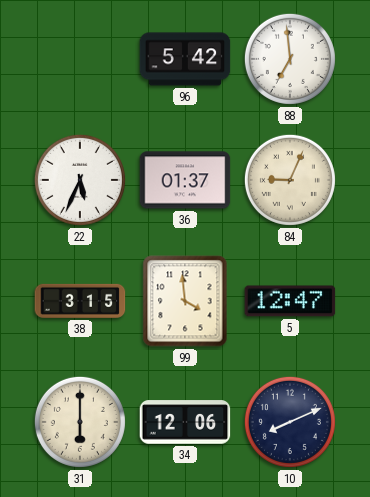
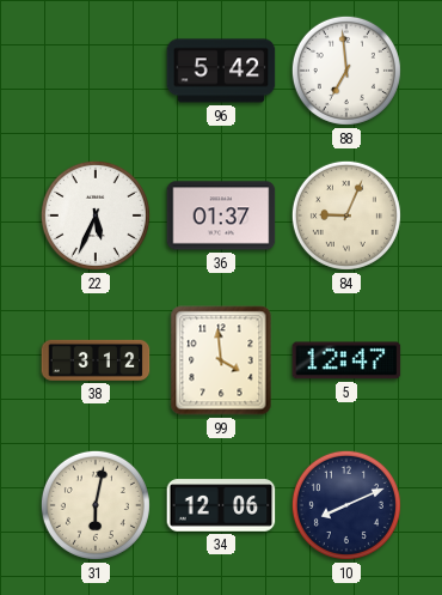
38: 3:15 -> 3:12 (96, 360)
31: 6:00 -> 6:02 (96, 505)
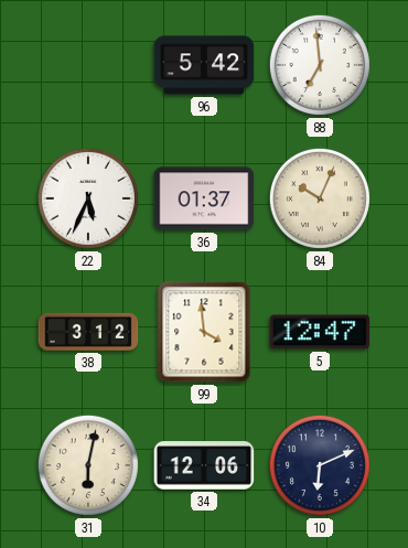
84: 9:04 -> 10:04 (320, 198)
10: 8:11 -> 6:11 (320, 465)
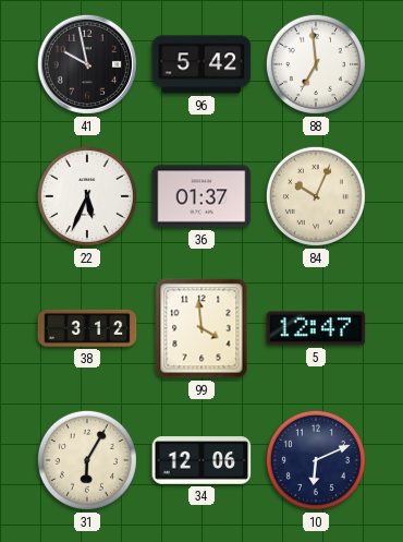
41: none -> 9:58 (87, 64)
31: 6:02 -> 6:05 (87, 460)
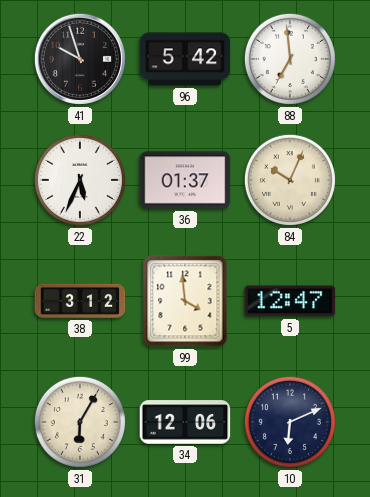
41: 9:58 -> 9:57 (80, 59)
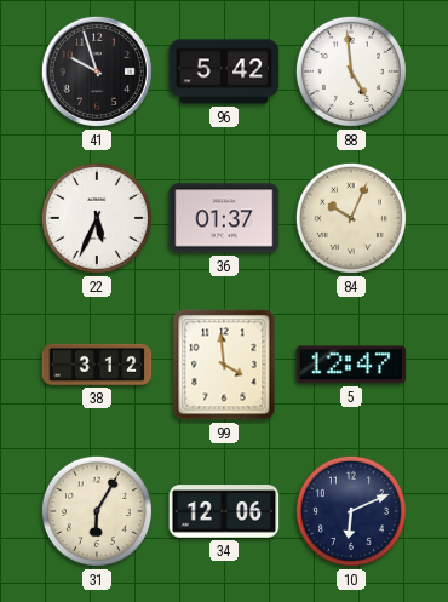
88: 6:59 -> 4:59 (351, 71)
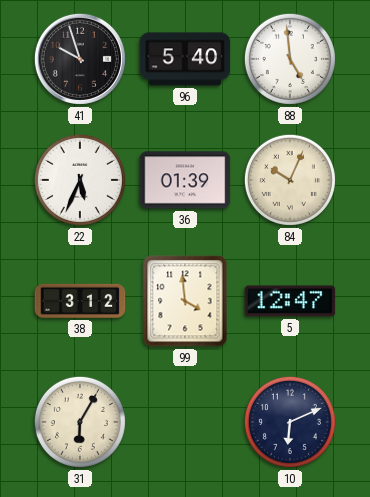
96: 5:42 -> 5:40 (185, 59)
36: 01:37 -> 01:39 (185, 180)
34: 12:06 -> none (224, 511)
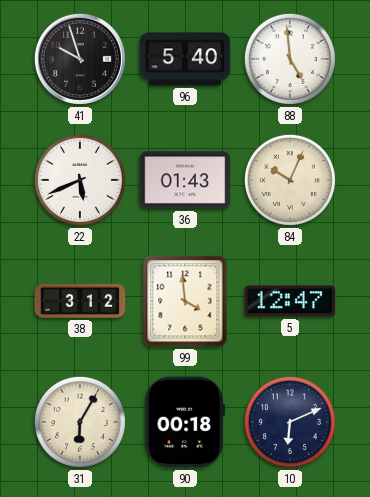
22: 5:34 -> 5:41 (80, 180)
36: 01:39 -> 01:43 (185, 180)
90: none -> 00:18 (184, 422)
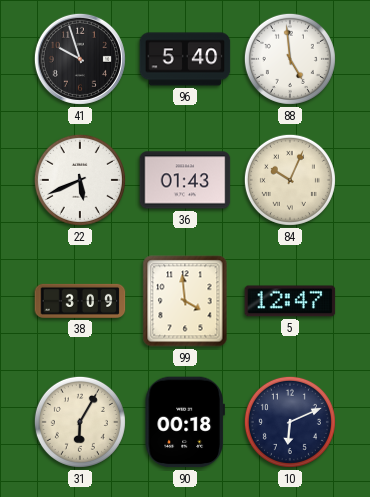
38: 3:12 -> 3:09 (80, 301)
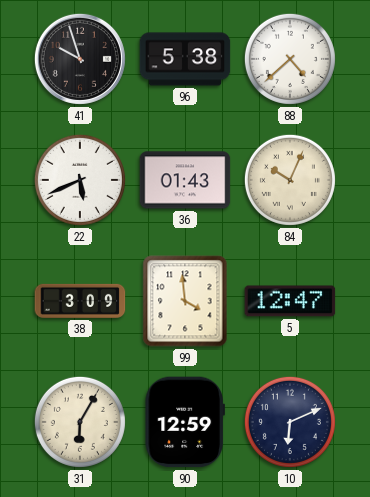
96: 5:40 -> 5:38 (185, 59)
88: 4:59 -> 4:38 (290, 59)
90: 00:18 -> 12:59 (184, 422)
